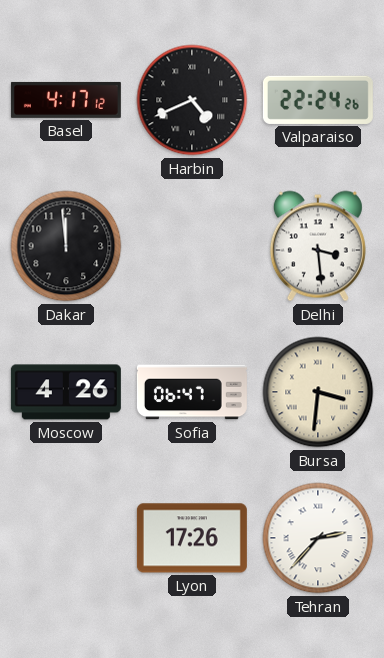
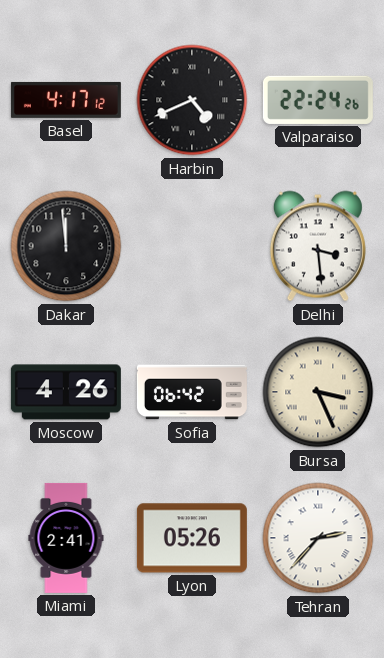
Sofia: 06:47 -> 06:42 (192, 392)
Bursa: 3:31 -> 3:26 (318, 392)
Miami: none -> 2:41 (66, 538)
Lyon: 17:26 -> 05:26 (192, 538)
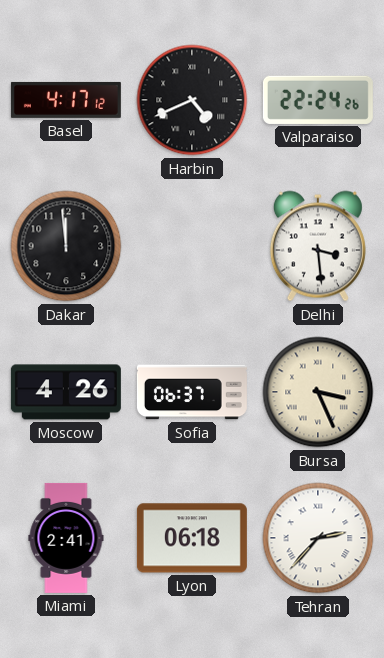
Sofia: 06:42 -> 06:37 (192, 392)
Lyon: 05:26 -> 06:18 (192, 538)
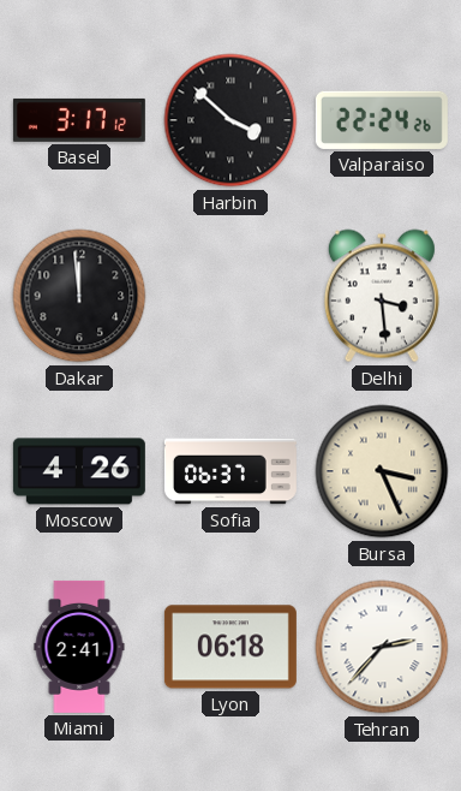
Basel: 4:17 -> 3:17 (79, 120)
Harbin: 4:41 -> 3:52 (230, 120)
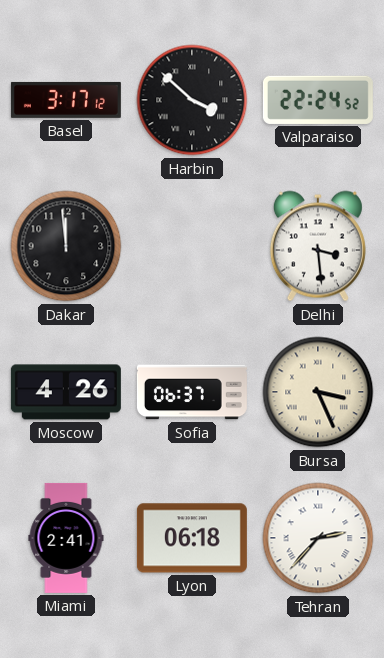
Valparaiso: 22:24:26 -> 22:24:52 (318, 100)
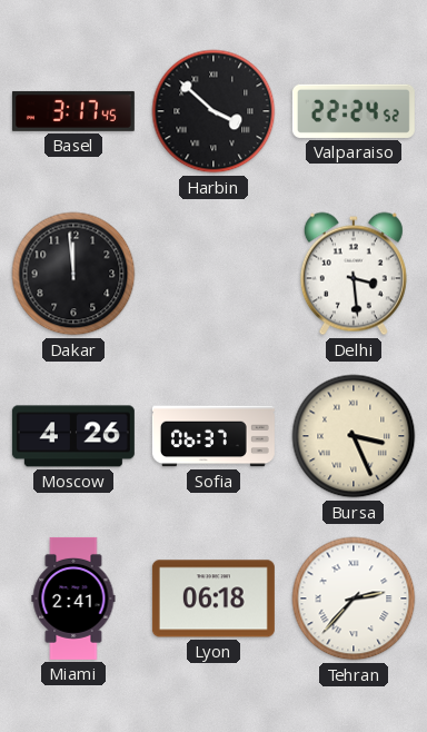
Basel: 3:17:12 -> 3:17:45 (73, 111)
